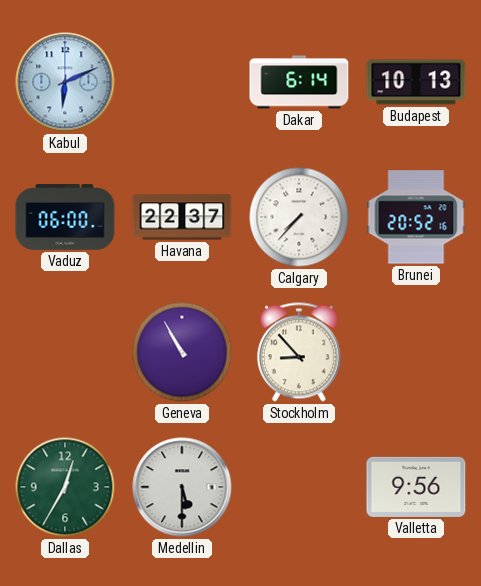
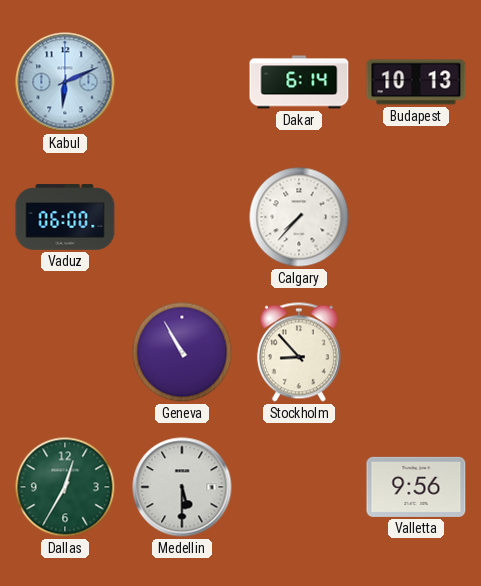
Havana: 22:37 -> none (182, 217)
Brunei: 20:52 -> none (416, 217)
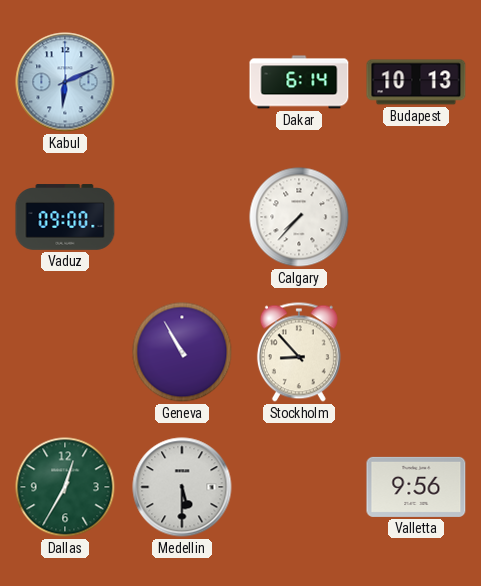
Vaduz: 06:00 -> 09:00 (65, 217)
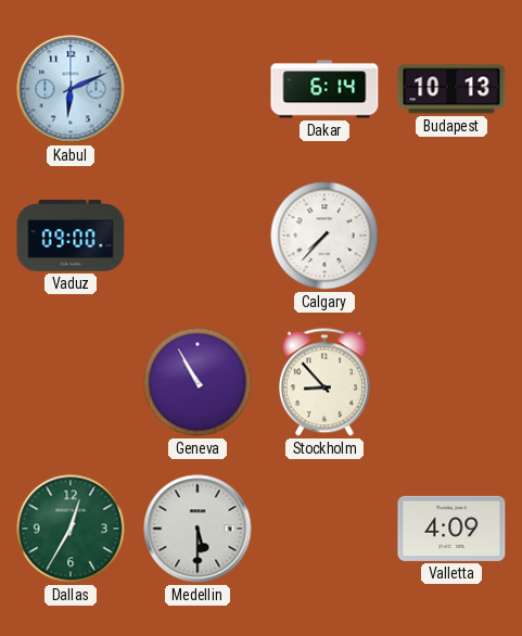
Valletta: 9:56 -> 4:09 (451, 529)
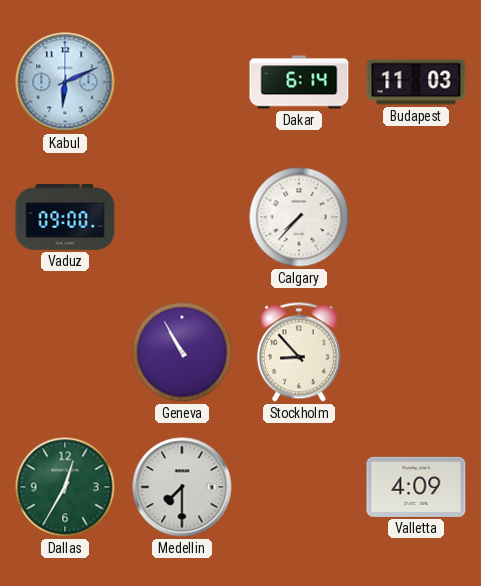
Budapest: 10:13 -> 11:03 (416, 82)
Medellin: 5:30 -> 7:30 (182, 487)
